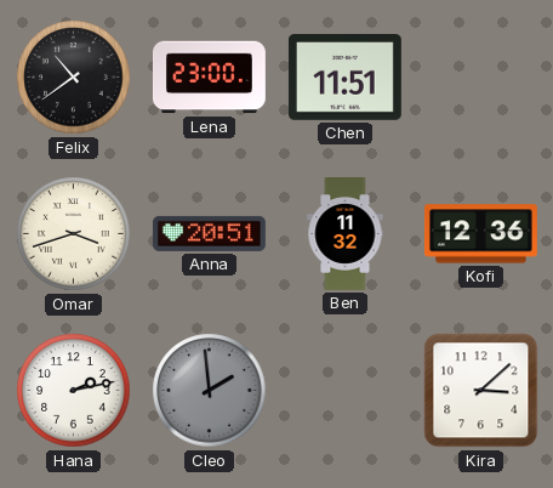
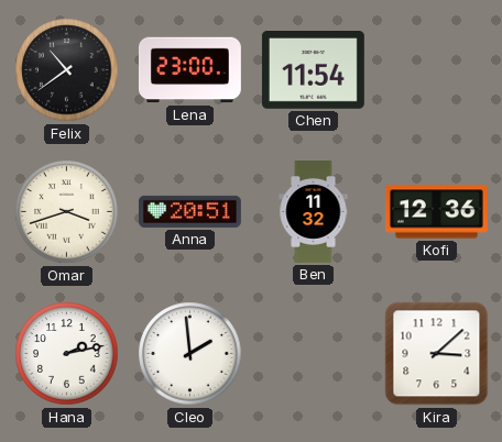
Chen: 11:51 -> 11:54 (313, 70)
Cleo dial: grey -> white (190, 354)
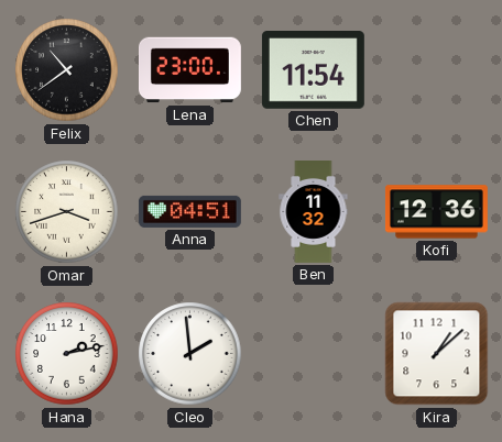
Anna: 20:51 -> 04:51 (189, 211)
Kira: 3:08 -> 1:08 (437, 354)
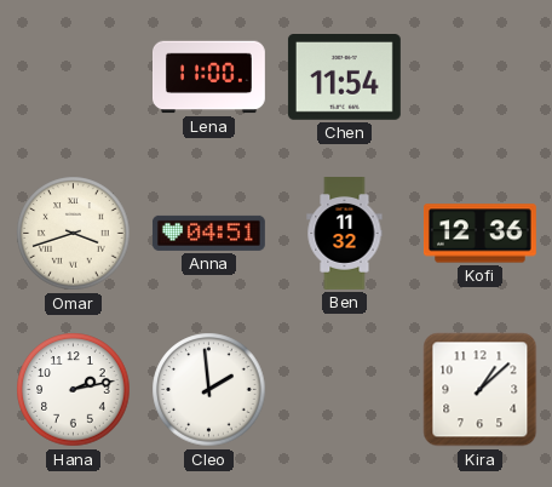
Felix: 10:39 -> none (67, 70)
Lena: 23:00 -> 11:00 (209, 78)
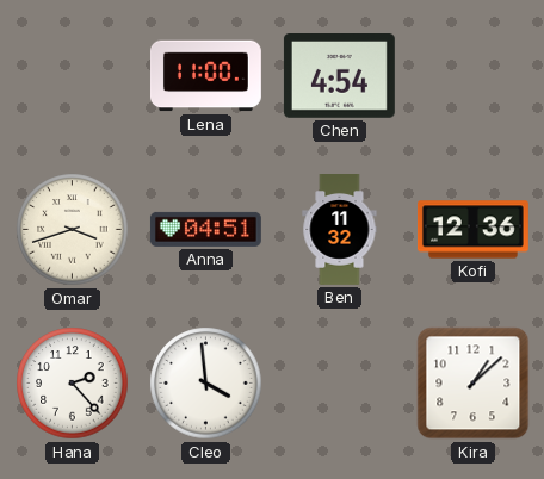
Chen: 11:54 -> 4:54 (339, 76)
Hana: 2:13 -> 2:23 (73, 384)
Cleo: 1:59 -> 3:59 (206, 384)
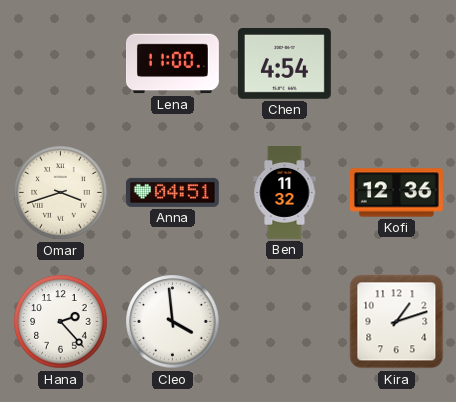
Kira: 1:08 -> 1:12 (397, 322)
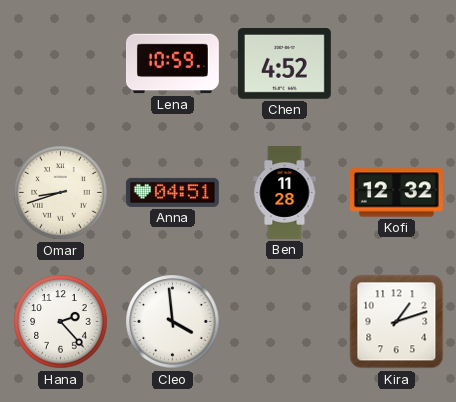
Lena: 11:00 -> 10:59 (173, 64)
Chen: 4:54 -> 4:52 (284, 64)
Omar: 3:42 -> 8:42 (61, 193)
Ben: 11:32 -> 11:28 (285, 193)
Kofi: 12:36 -> 12:32 (396, 193)
